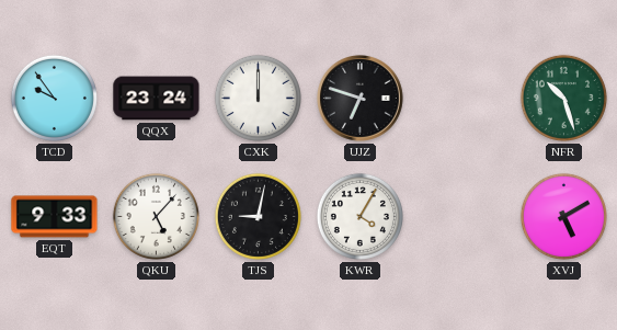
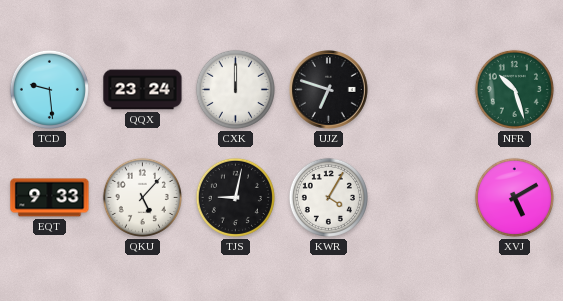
TCD: 9:54 -> 9:29 (49, 89)
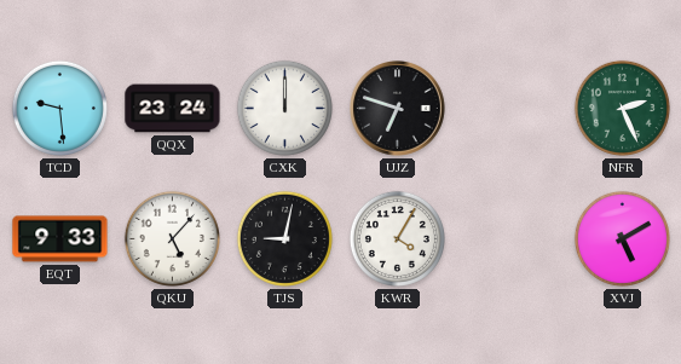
NFR: 10:27 -> 2:26 (622, 108)
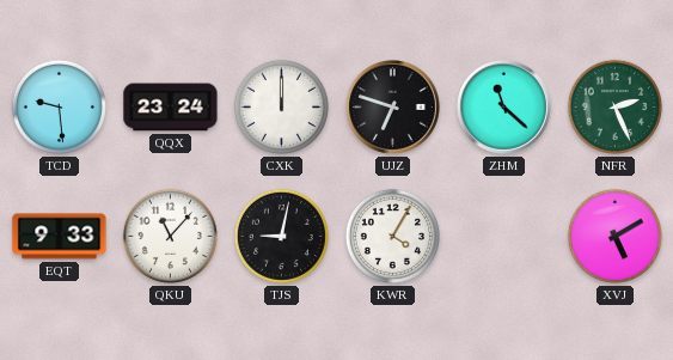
ZHM: none -> 11:22 (504, 108)
QKU: 5:07 -> 11:07 (170, 236)
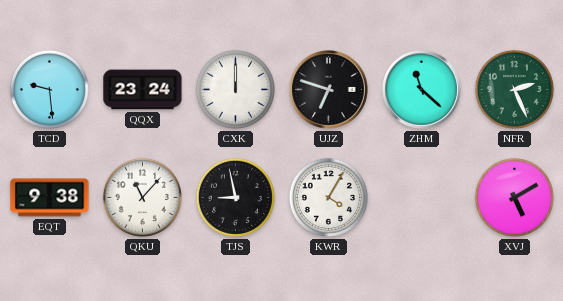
EQT: 9:33 -> 9:38 (50, 198)
TJS: 9:02 -> 8:58 (235, 197)
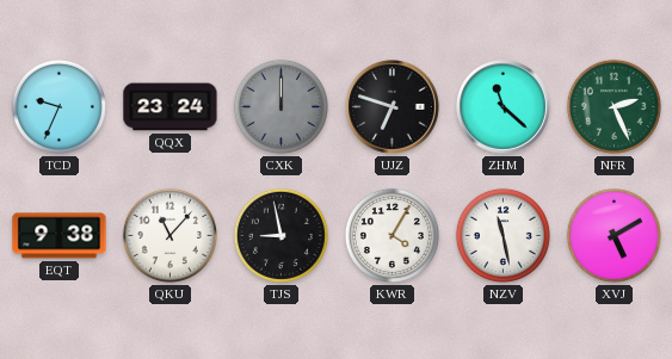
TCD: 9:29 -> 9:34 (58, 106)
CXK dial: white -> grey (280, 106)
NZV: none -> 11:28 (503, 235)
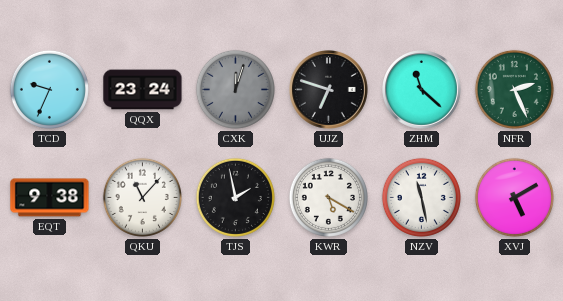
CXK: 12:00 -> 12:03 (235, 89)
TJS: 8:58 -> 1:58 (235, 197)
KWR: 4:05 -> 5:20 (328, 197)
